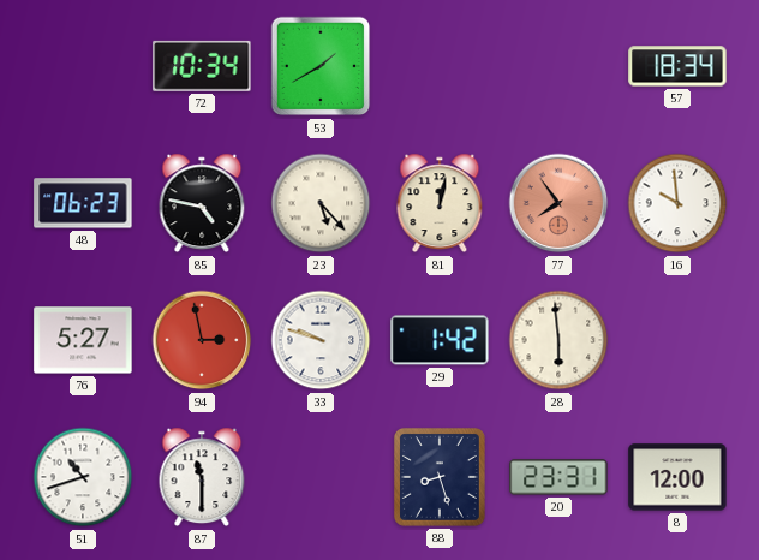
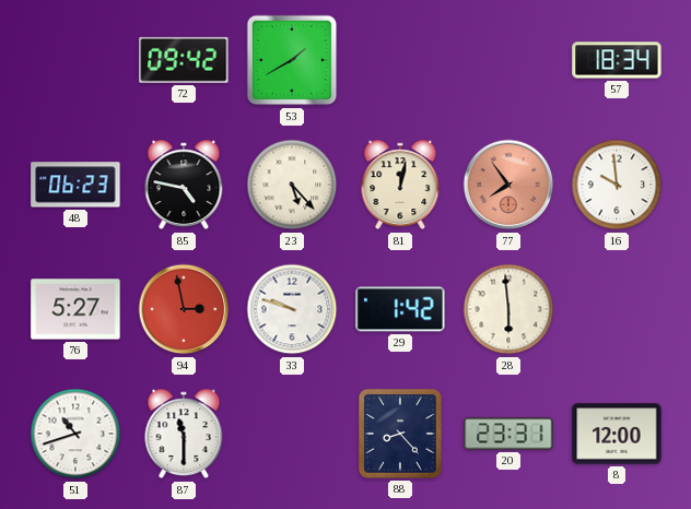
72: 10:34 -> 09:42 (184, 60)
88: 8:27 -> 8:23 (400, 434)
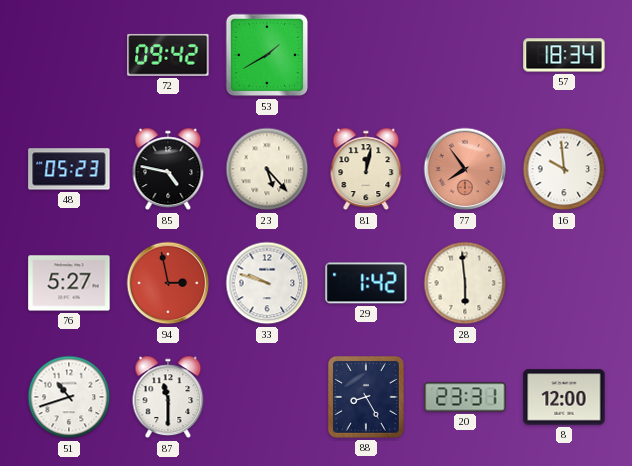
48: 06:23 -> 05:23 (69, 169)
88: 8:23 -> 8:25 (366, 397)
